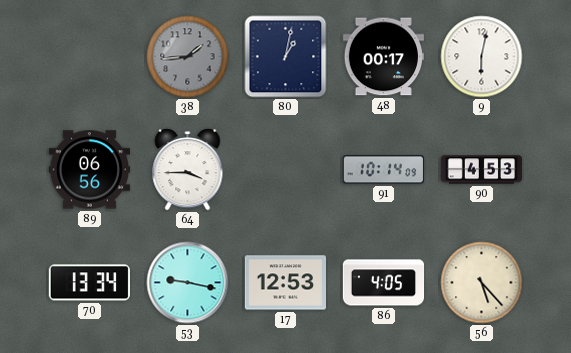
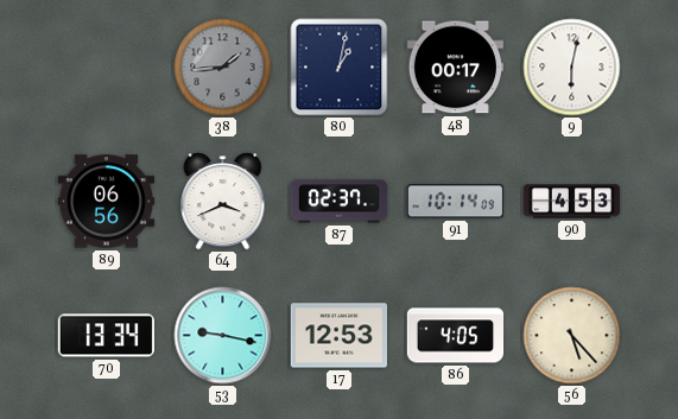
64: 3:45 -> 3:41 (223, 202)
87: none -> 02:37 (340, 202)
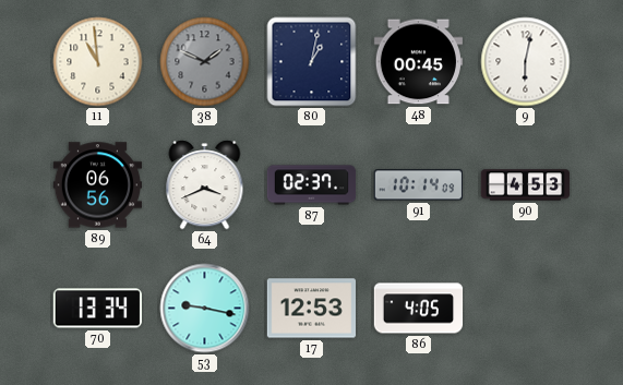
11: none -> 10:59 (98, 62)
38: 1:44 -> 1:49 (205, 62)
48: 00:17 -> 00:45 (418, 62)
56: 5:23 -> none (572, 336)
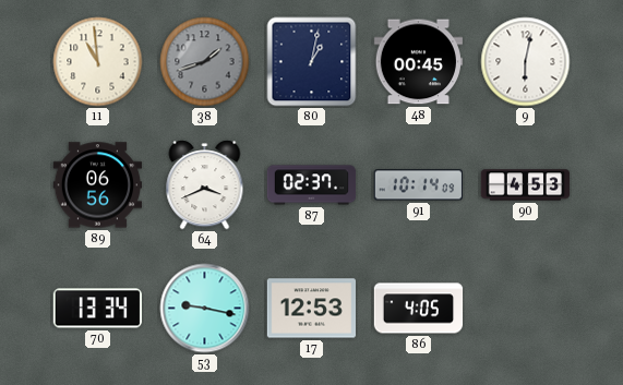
38: 1:49 -> 1:42 (205, 62)
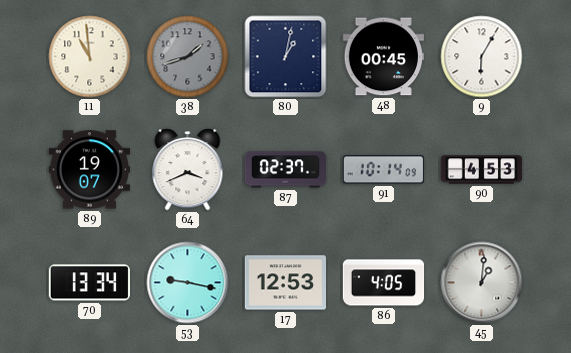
9: 6:02 -> 6:05 (482, 57)
89: 06:56 -> 19:07 (89, 170)
45: none -> 1:01 (482, 283)
